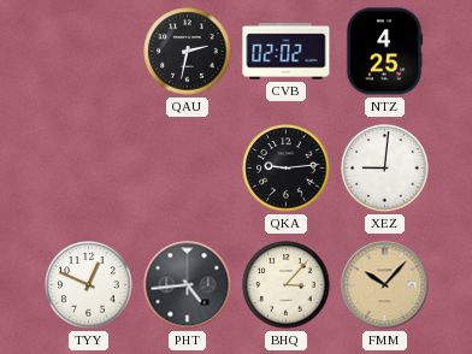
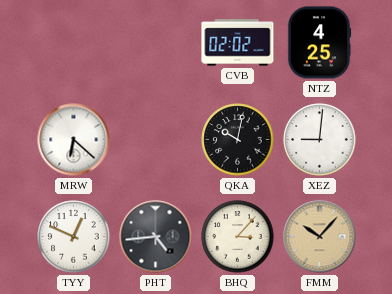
QAU: 2:32 -> none (188, 52)
MRW: none -> 6:22 (74, 140)
QKA: 9:14 -> 10:02 (238, 140)
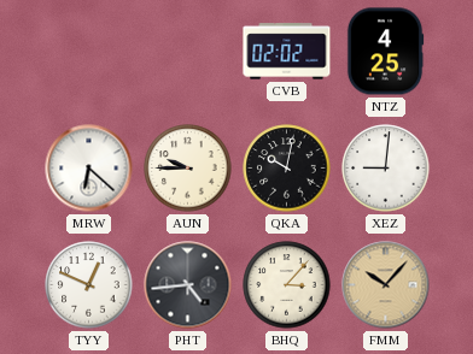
AUN: none -> 9:45 (188, 169)
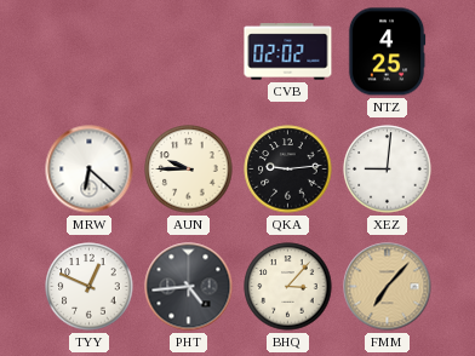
QKA: 10:02 -> 9:14 (288, 170)
FMM: 10:07 -> 7:07 (388, 287)
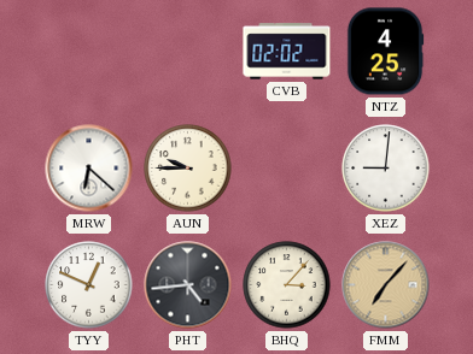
QKA: 9:14 -> none (288, 170)
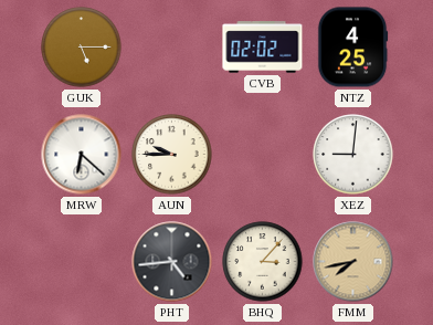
GUK: none -> 5:15 (82, 48)
TYY: 12:49 -> none (89, 285)
FMM: 7:07 -> 7:43 (353, 262)
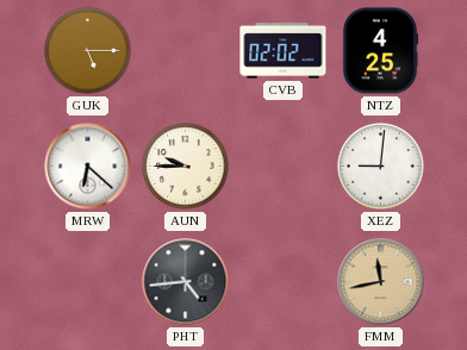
BHQ: 3:07 -> none (263, 262)
FMM: 7:43 -> 11:43 (381, 282)
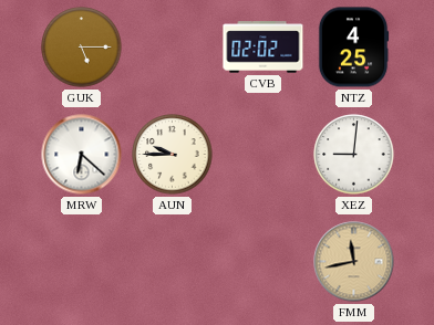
PHT: 4:44 -> none (186, 282)
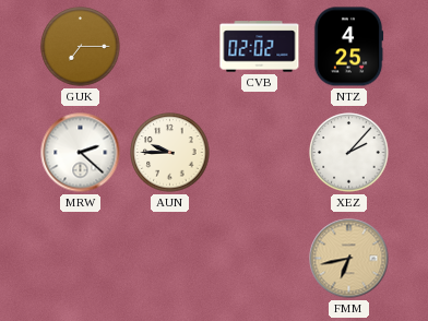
GUK: 5:15 -> 7:15 (81, 47)
MRW: 6:22 -> 2:22 (81, 153)
XEZ: 9:01 -> 2:07 (349, 153)
FMM: 11:43 -> 6:43 (349, 259)
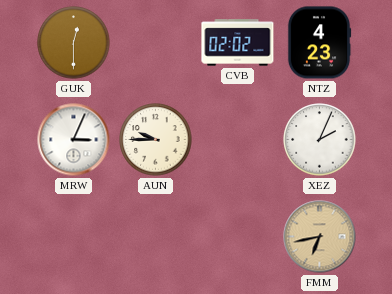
GUK: 7:15 -> 12:30 (74, 43)
NTZ: 4:25 -> 4:23 (319, 43)
MRW: 2:22 -> 3:04 (74, 140)
XEZ: 2:07 -> 2:04 (320, 140)
